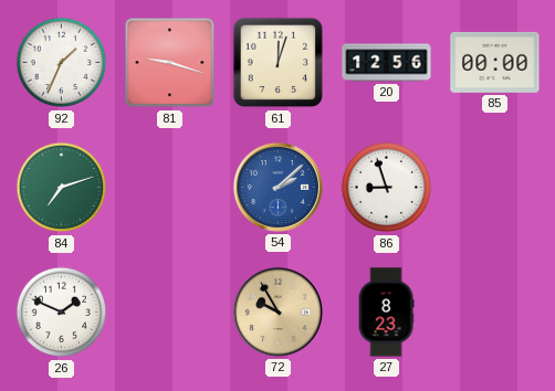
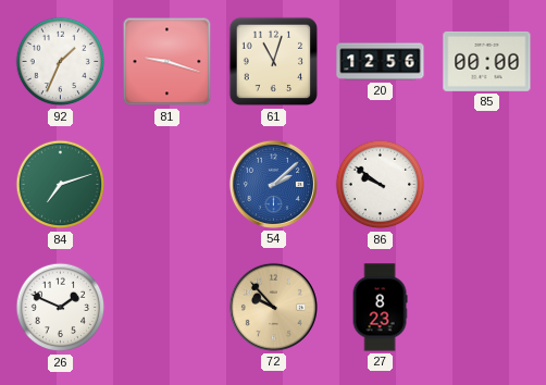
61: 12:03 -> 11:03 (274, 62)
86: 8:57 -> 9:51 (381, 185)
72: 9:55 -> 9:53 (273, 307)
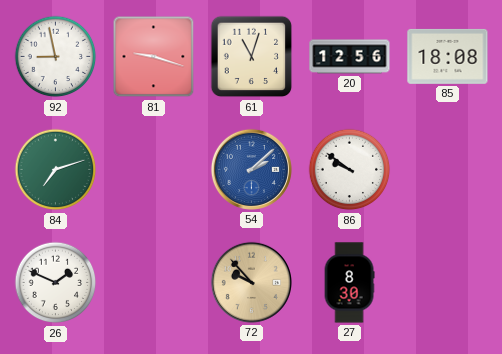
92: 1:34 -> 8:58 (56, 57)
85: 00:00 -> 18:08 (448, 56)
27: 8:23 -> 8:30 (349, 283)
